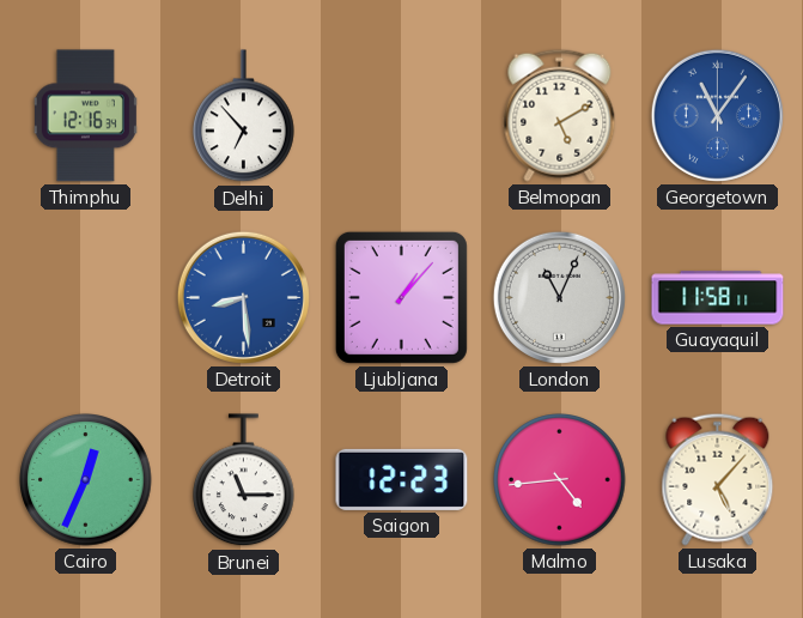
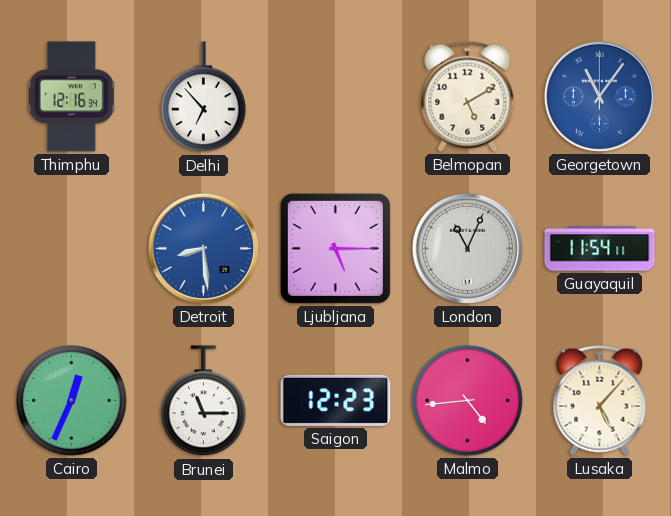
Ljubljana: 1:07 -> 5:15 (335, 248)
Guayaquil: 11:58 -> 11:54 (600, 249)
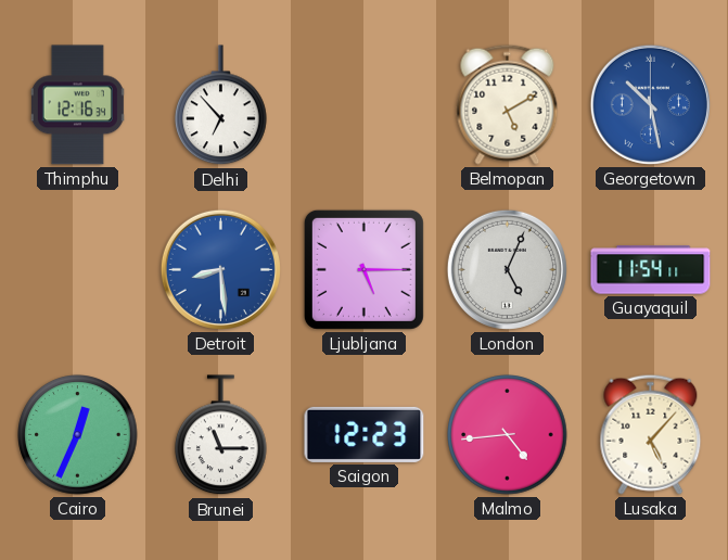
Georgetown: 11:06 -> 10:28 (650, 104)
London: 11:04 -> 5:04 (507, 269)
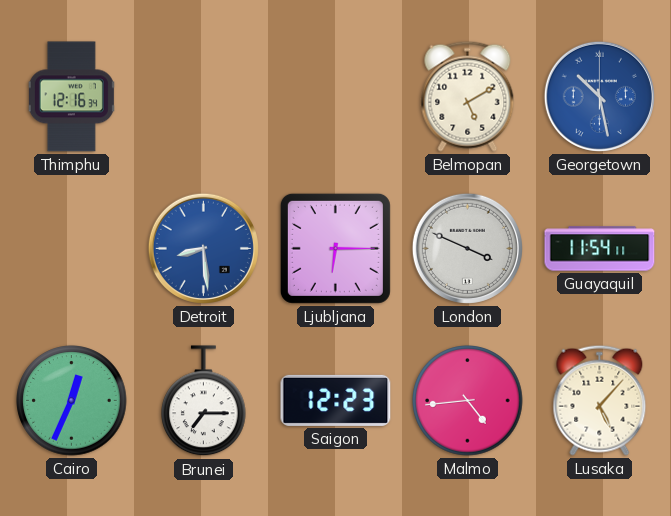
Delhi: 6:53 -> none (221, 105)
Ljubljana: 5:15 -> 6:15 (335, 248)
London: 5:04 -> 3:49 (467, 248)
Brunei: 11:15 -> 7:15 (204, 401)
